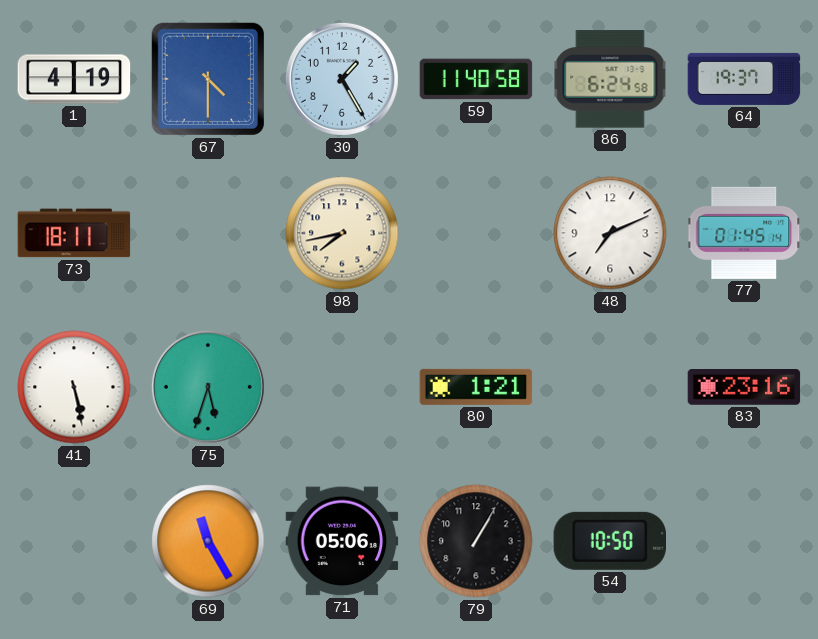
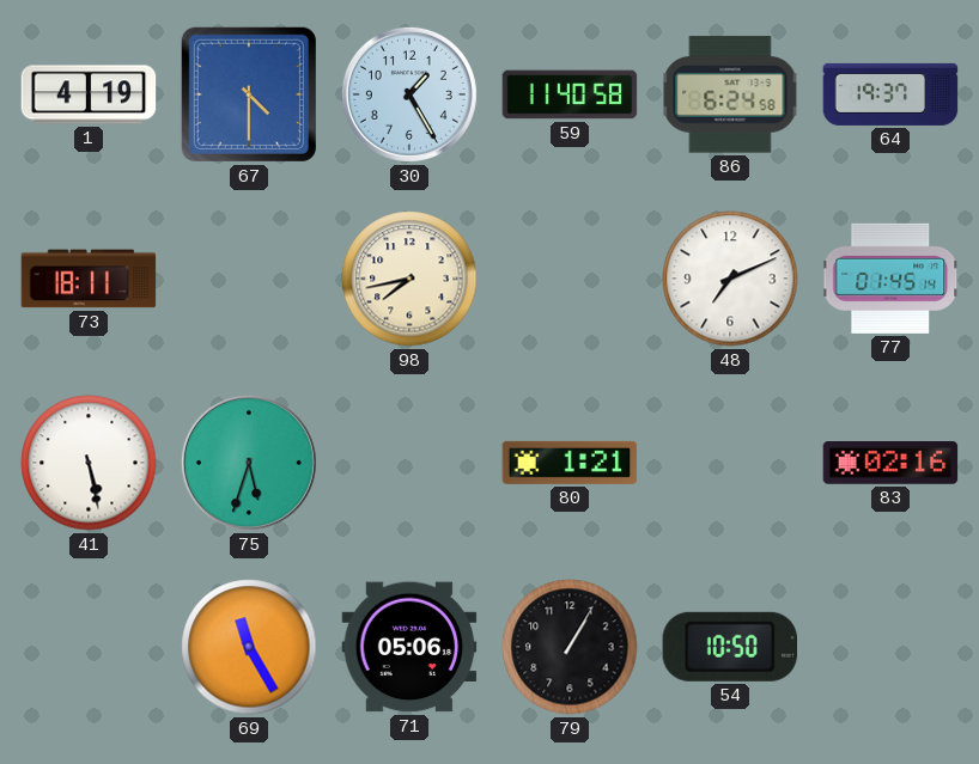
83: 23:16 -> 02:16 (890, 464)
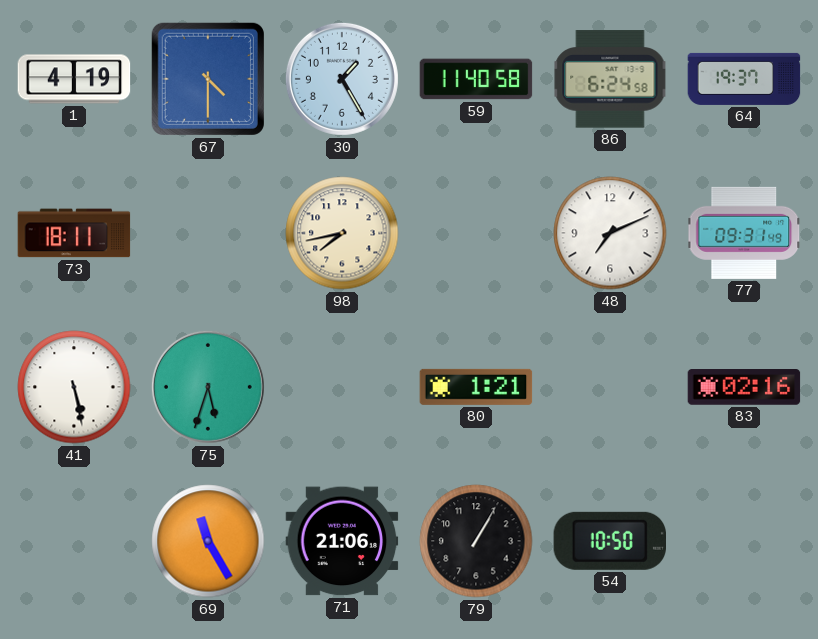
77: 01:45 -> 09:31 (745, 233)
71: 05:06 -> 21:06 (342, 541)
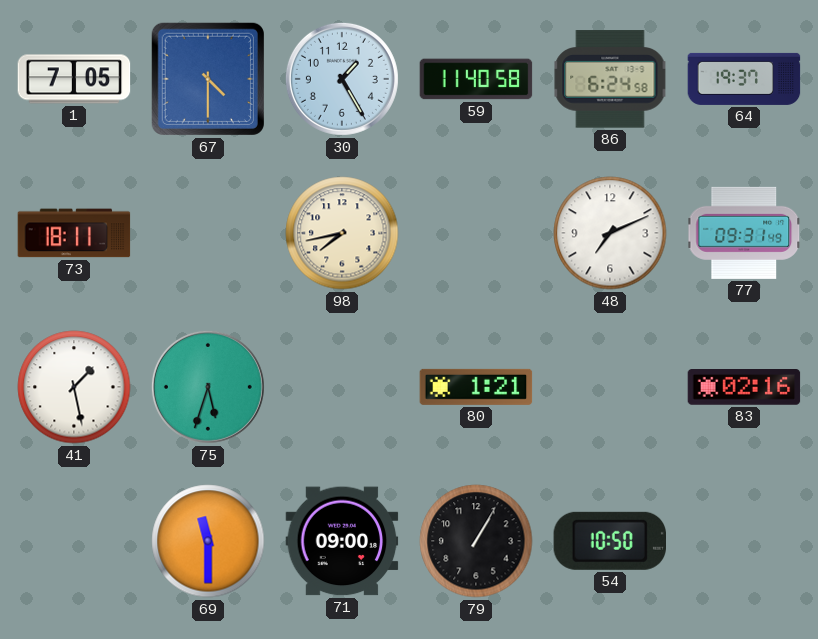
1: 4:19 -> 7:05 (74, 79)
41: 5:28 -> 1:28 (74, 387)
69: 11:25 -> 11:30 (208, 541)
71: 21:06 -> 09:00 (342, 541)
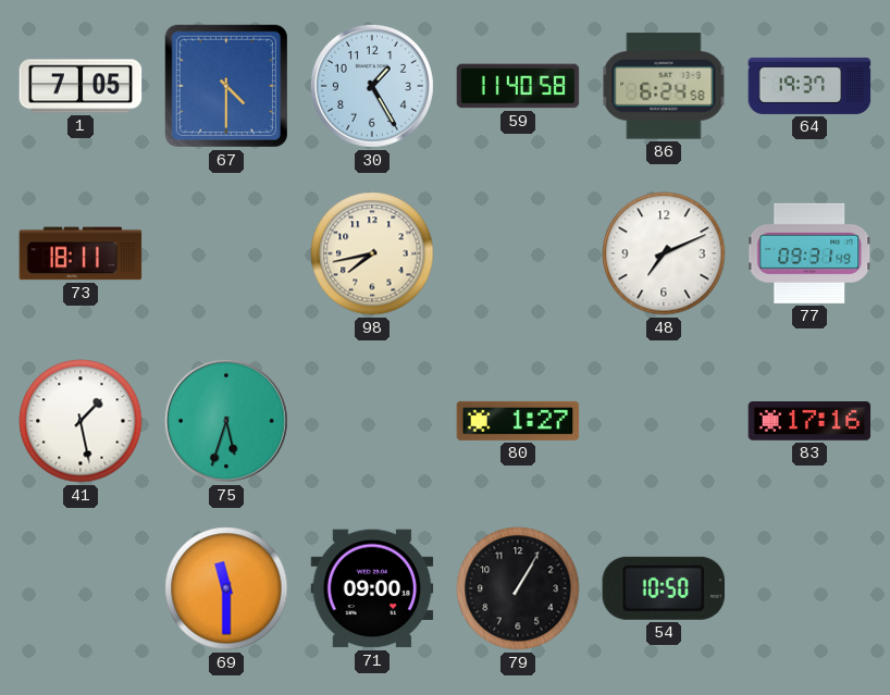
80: 1:21 -> 1:27 (518, 421)
83: 02:16 -> 17:16 (809, 422)
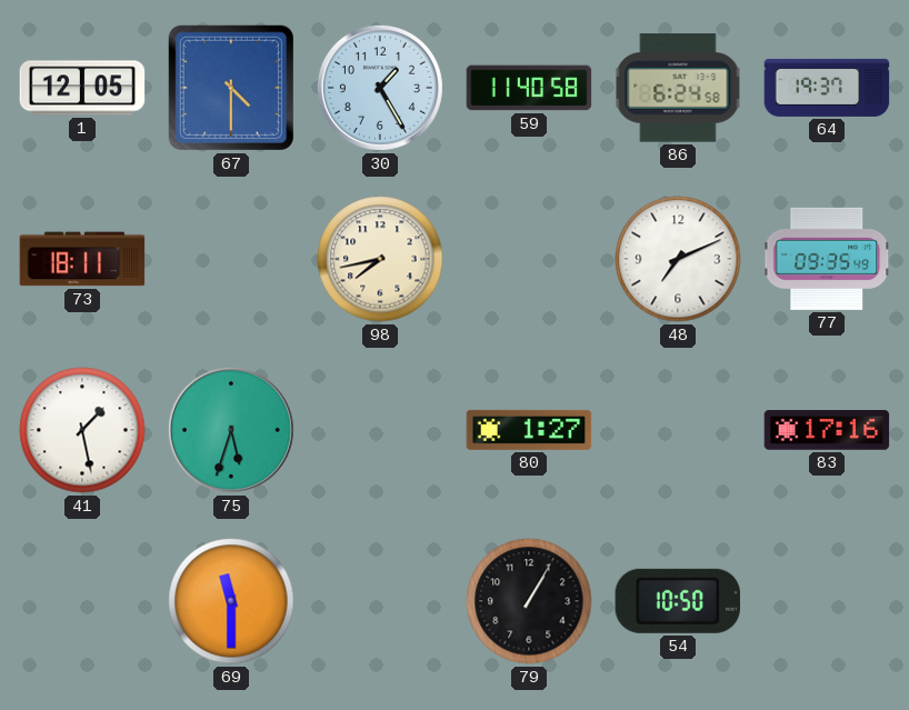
1: 7:05 -> 12:05 (82, 88)
77: 09:31 -> 09:35 (828, 259)
71: 09:00 -> none (372, 588)
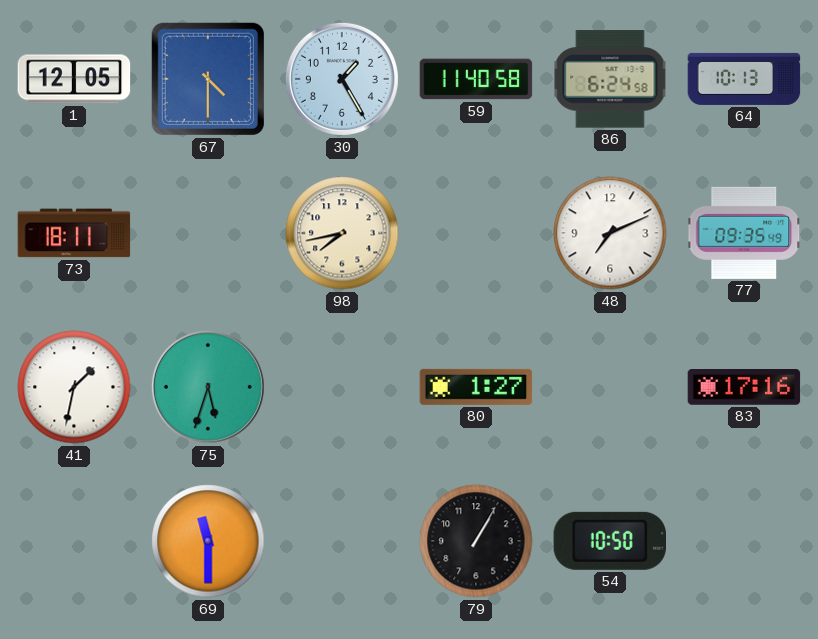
64: 19:37 -> 10:13 (744, 79)
41: 1:28 -> 1:32 (74, 387)
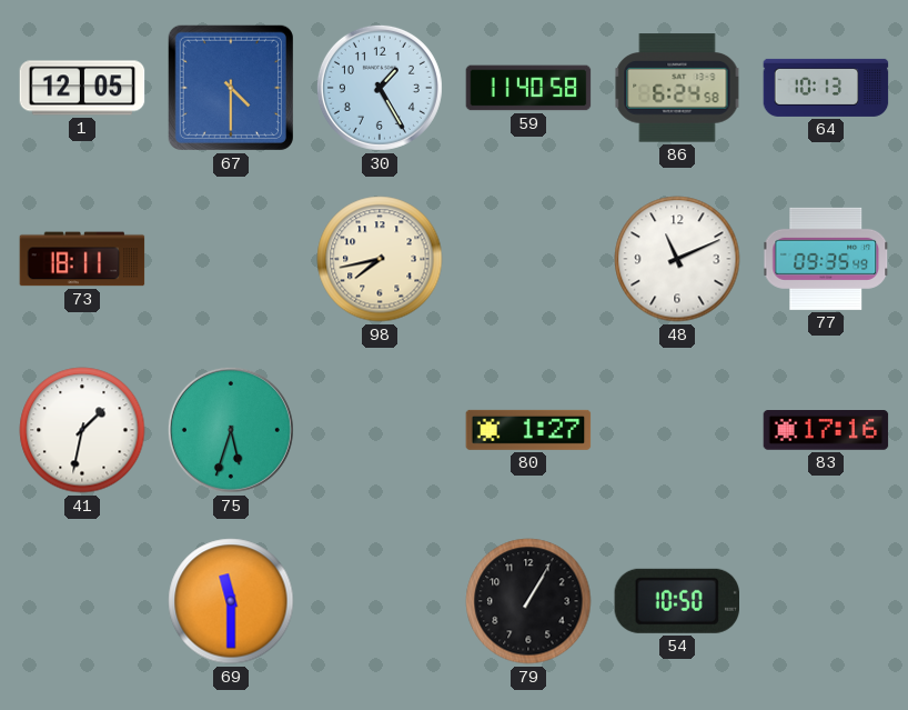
48: 7:11 -> 11:11 (677, 259)
